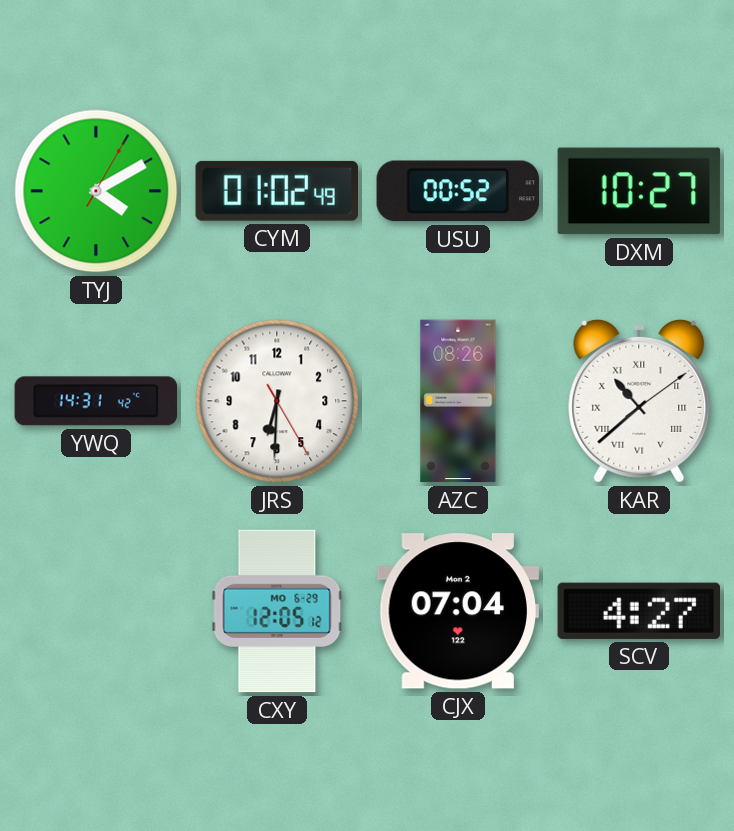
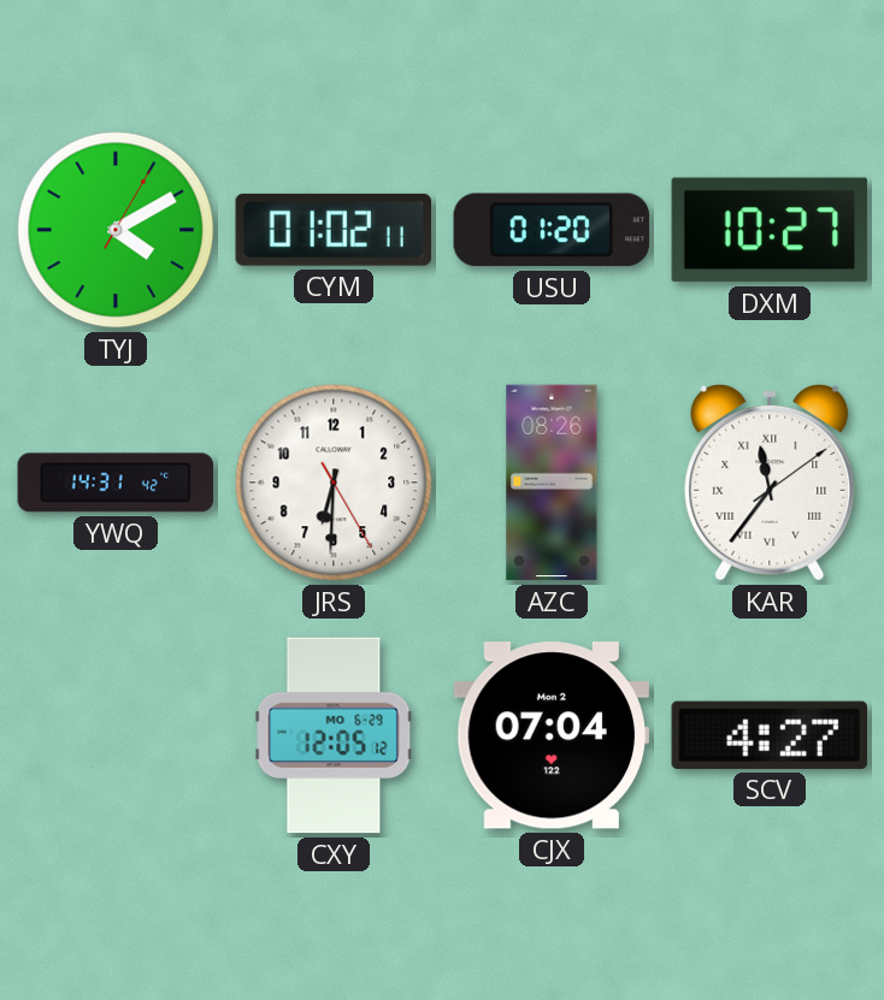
CYM: 01:02:49 -> 01:02:11 (332, 230)
USU: 00:52 -> 01:20 (552, 230)
KAR: 10:38 -> 11:36 (770, 483)
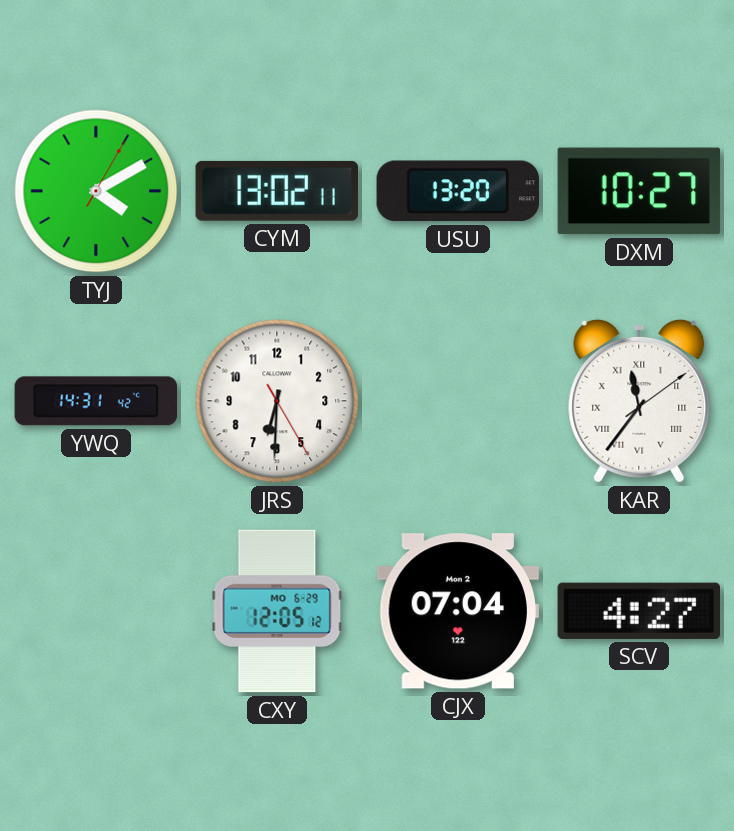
CYM: 01:02 -> 13:02 (276, 191)
USU: 01:20 -> 13:20 (458, 191)
AZC: 08:26 -> none (552, 483)
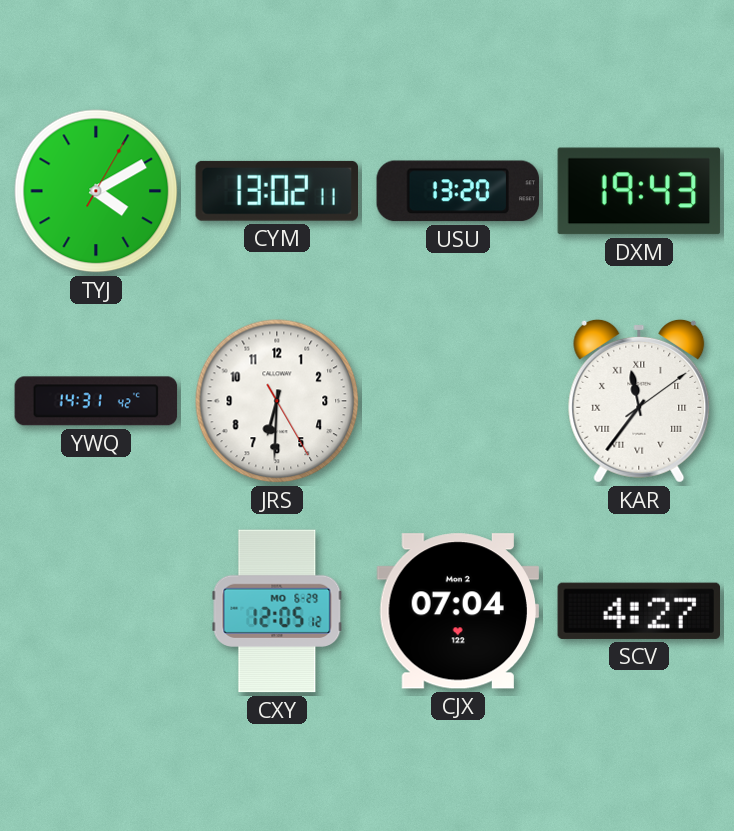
DXM: 10:27 -> 19:43 (639, 191)
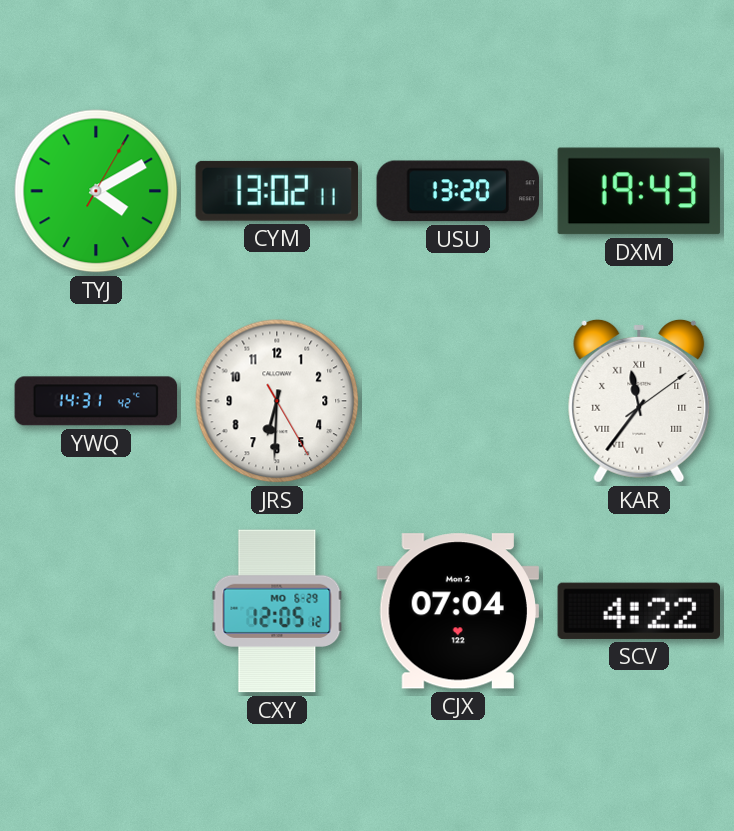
SCV: 4:27 -> 4:22 (639, 611)
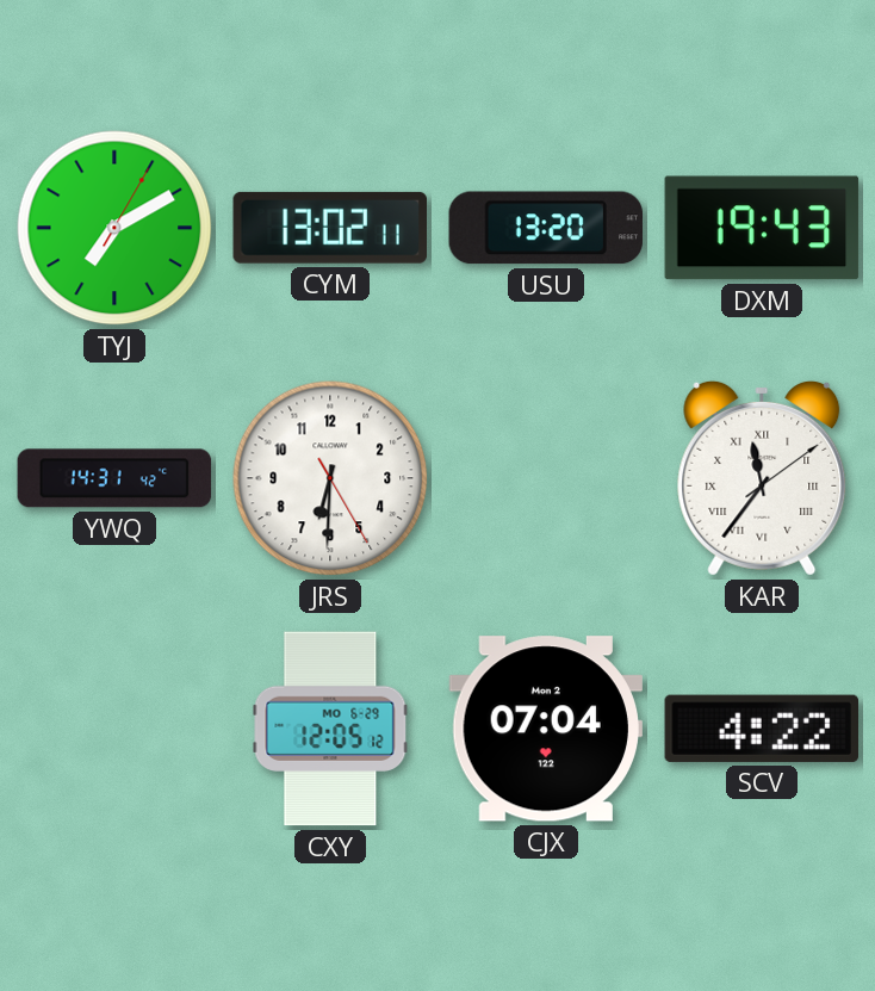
TYJ: 4:10 -> 7:10 (114, 228)
